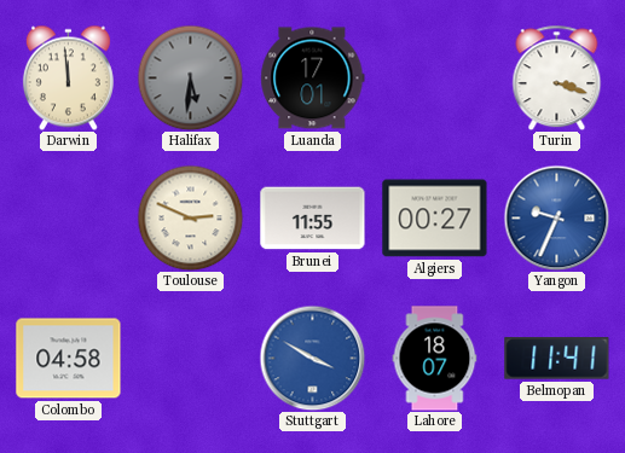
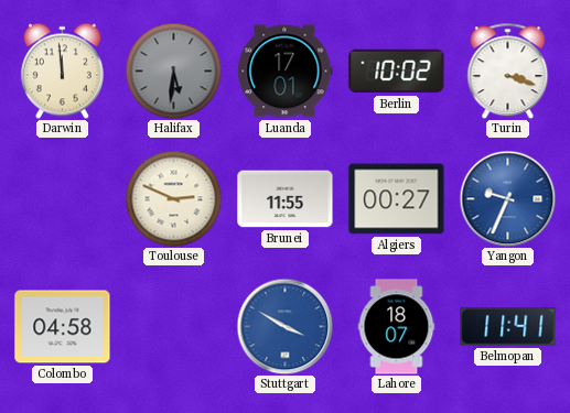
Berlin: none -> 10:02 (397, 72)
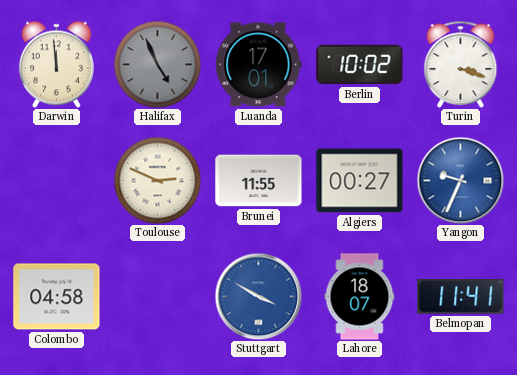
Halifax: 5:31 -> 4:56 (157, 64)
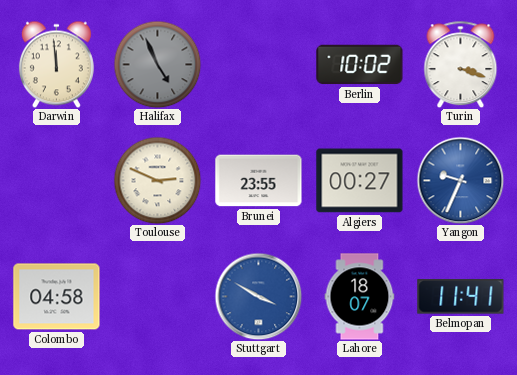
Luanda: 17:01 -> none (259, 65)
Brunei: 11:55 -> 23:55 (259, 181)
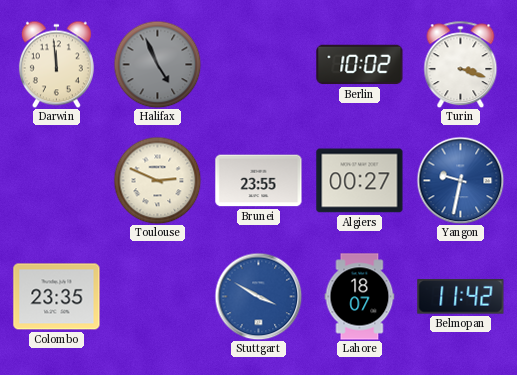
Yangon: 9:34 -> 9:32 (460, 180)
Colombo: 04:58 -> 23:35 (57, 297)
Belmopan: 11:41 -> 11:42 (461, 297)
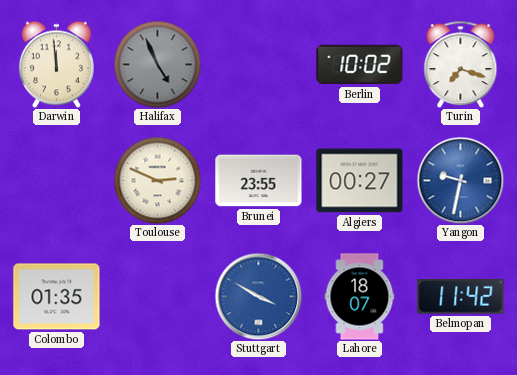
Turin: 3:18 -> 7:18 (461, 64)
Colombo: 23:35 -> 01:35 (57, 297)
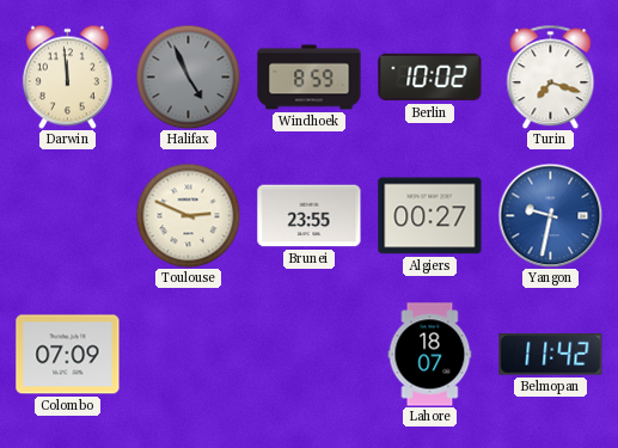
Windhoek: none -> 8:59 (310, 78)
Colombo: 01:35 -> 07:09 (68, 355)
Stuttgart: 3:50 -> none (258, 296)
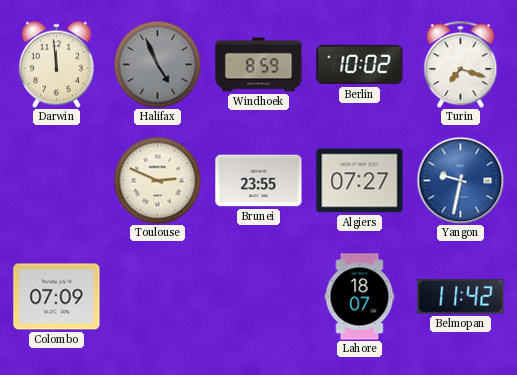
Algiers: 00:27 -> 07:27 (360, 181)
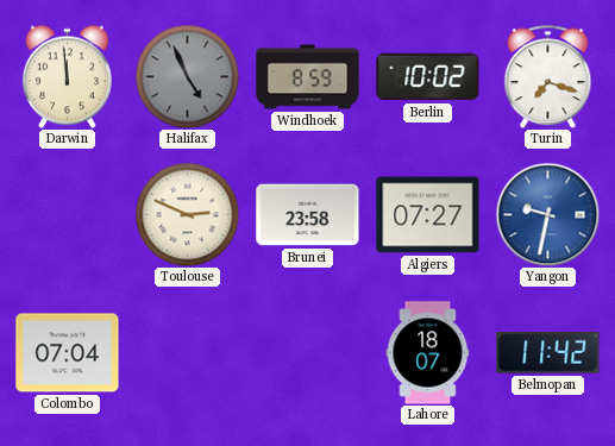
Brunei: 23:55 -> 23:58 (308, 215)
Colombo: 07:09 -> 07:04 (68, 353)
